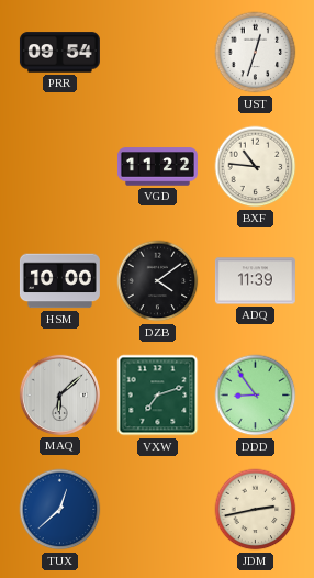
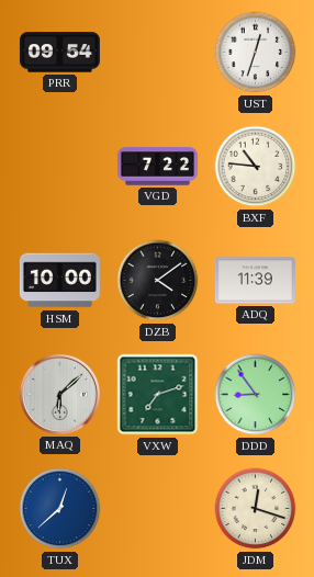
VGD: 11:22 -> 7:22 (157, 167)
JDM: 2:43 -> 12:18 (256, 509)
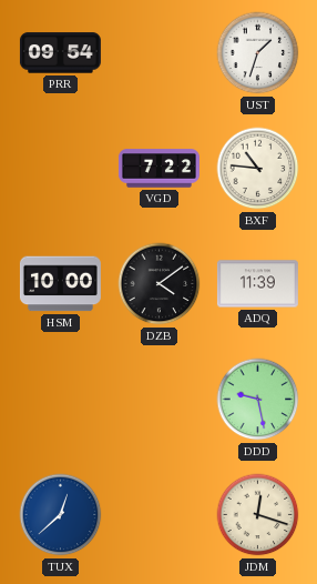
UST: 12:33 -> 1:33 (258, 53)
MAQ: 6:08 -> none (59, 394)
VXW: 7:12 -> none (158, 395)
DDD: 8:54 -> 9:28 (258, 400)
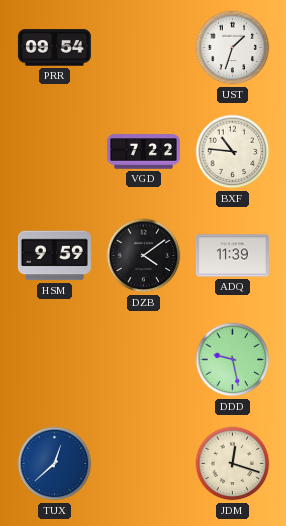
HSM: 10:00 -> 9:59 (54, 256)
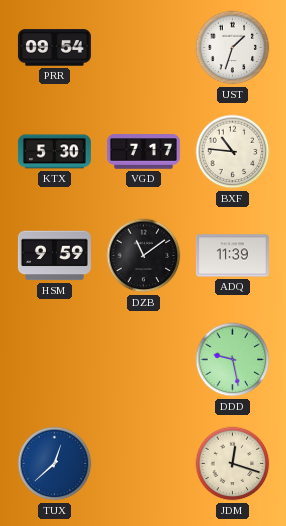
KTX: none -> 5:30 (54, 152)
VGD: 7:22 -> 7:17 (143, 152)
DZB: 4:09 -> 11:09 (144, 256)
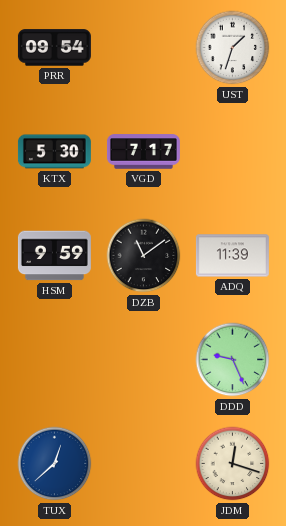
BXF: 10:46 -> none (233, 152)
DDD: 9:28 -> 9:26 (233, 360)
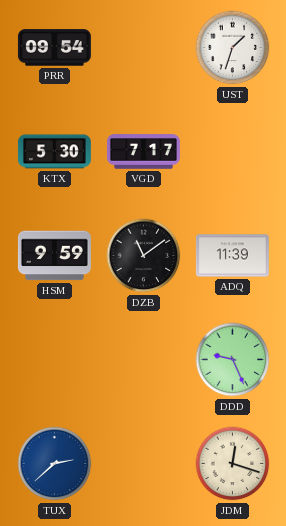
TUX: 12:38 -> 2:38 (55, 464)
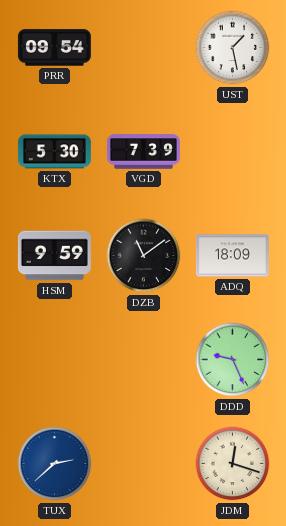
UST: 1:33 -> 1:28 (233, 48)
VGD: 7:17 -> 7:39 (143, 152)
ADQ: 11:39 -> 18:09 (232, 256)
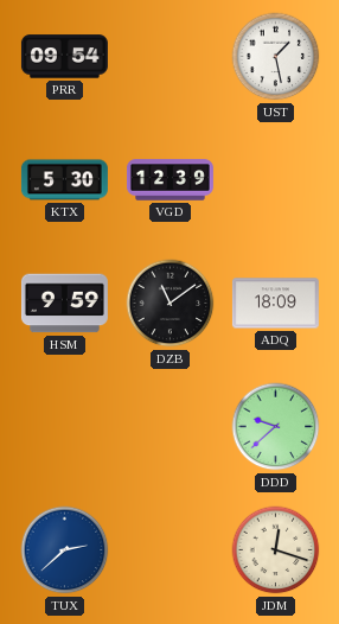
VGD: 7:39 -> 12:39 (170, 180)
DDD: 9:26 -> 9:38 (276, 427)
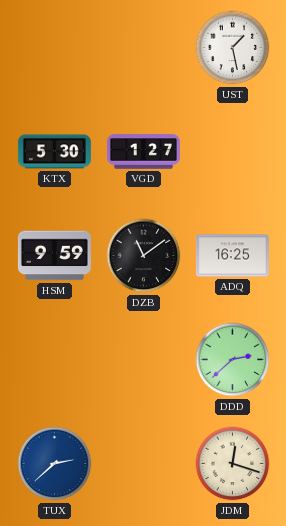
PRR: 09:54 -> none (64, 57)
VGD: 12:39 -> 1:27 (143, 152)
ADQ: 18:09 -> 16:25 (232, 256)
DDD: 9:38 -> 2:38 (233, 360)
